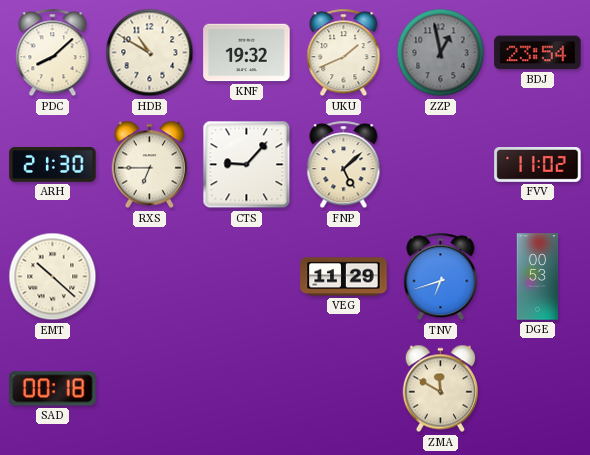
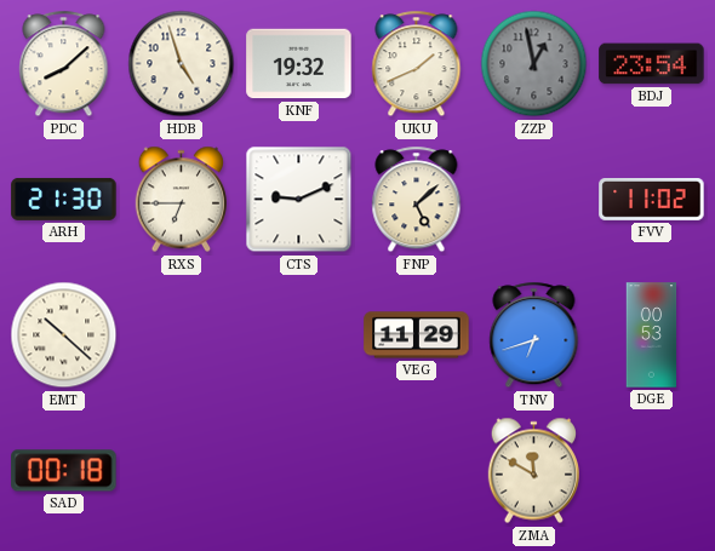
HDB: 10:50 -> 4:57 (182, 64)
CTS: 9:07 -> 9:11 (299, 200)
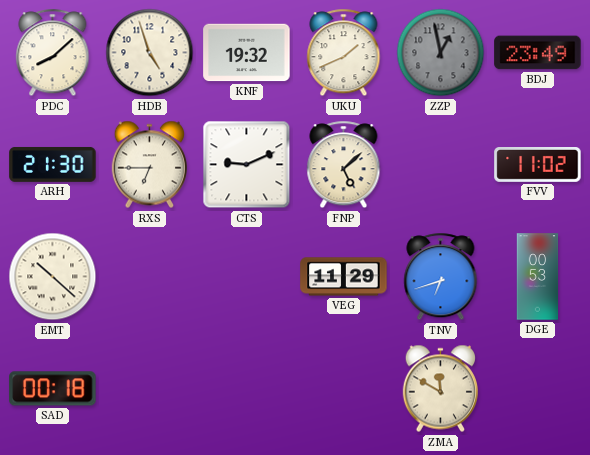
BDJ: 23:54 -> 23:49 (538, 53)
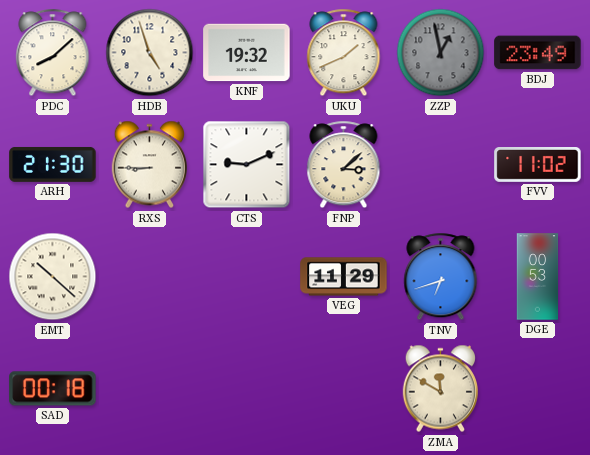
RXS: 6:45 -> 8:45 (149, 165)
FNP: 5:08 -> 3:08 (344, 165)
